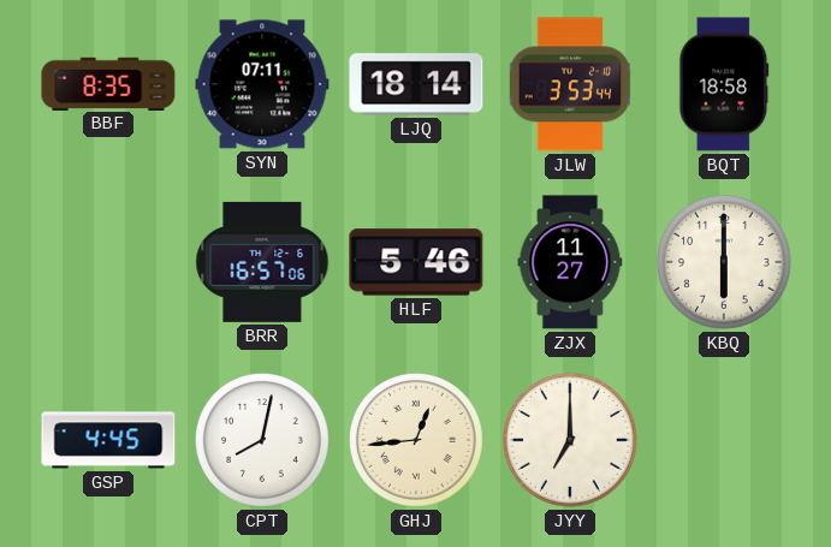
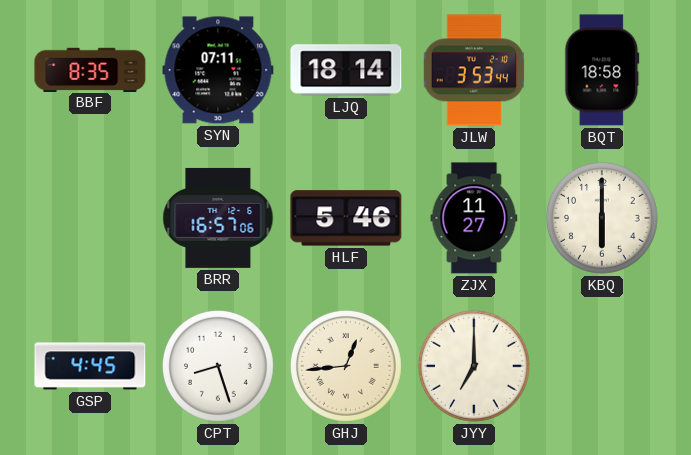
CPT: 8:02 -> 8:27 (218, 366)
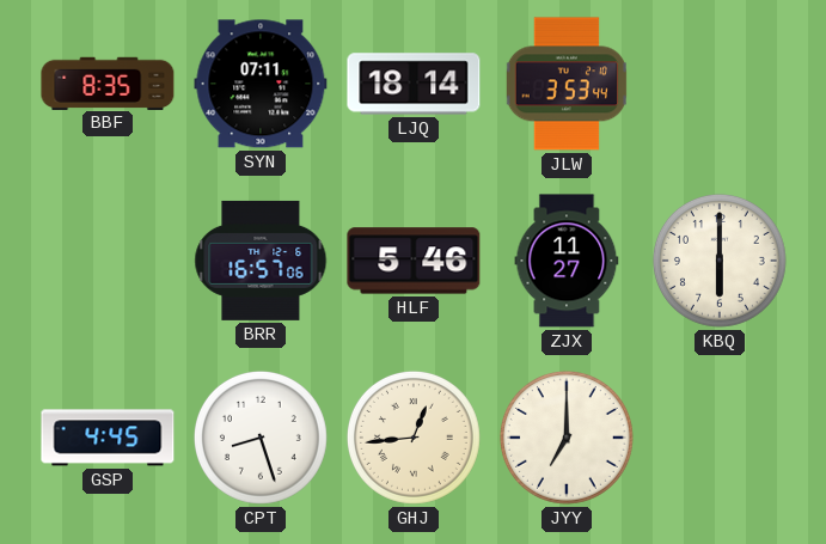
BQT: 18:58 -> none (602, 70)
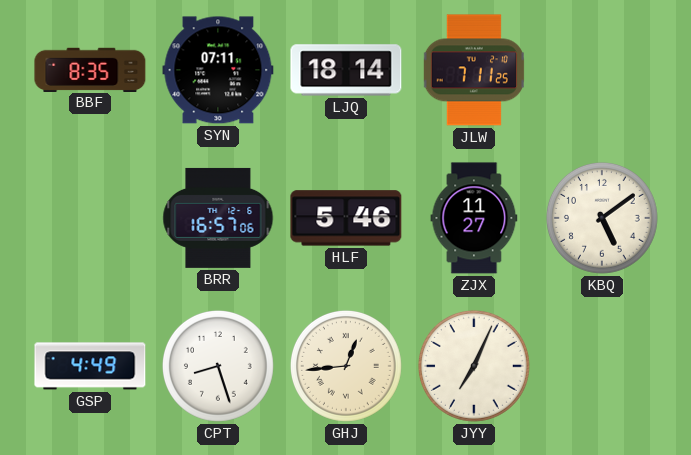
JLW: 3:53 -> 7:11 (473, 70)
KBQ: 6:00 -> 5:09 (602, 218)
GSP: 4:45 -> 4:49 (90, 366)
JYY: 7:00 -> 7:04 (474, 366)
